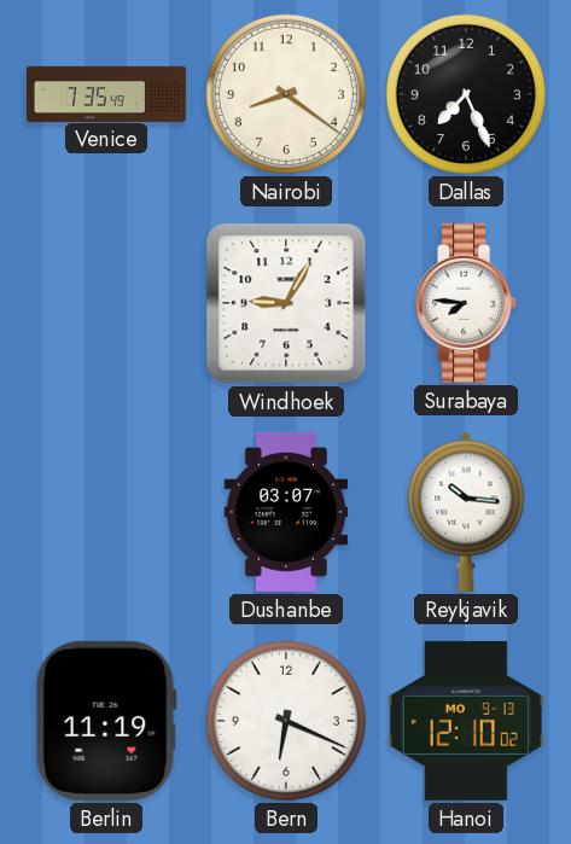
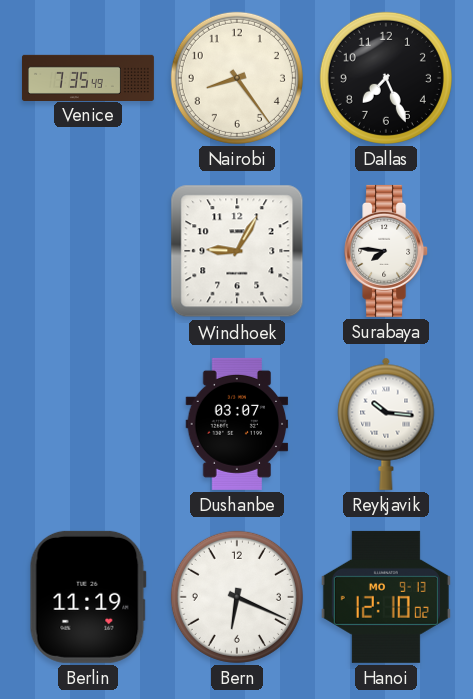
Nairobi: 8:21 -> 8:24 (237, 78)
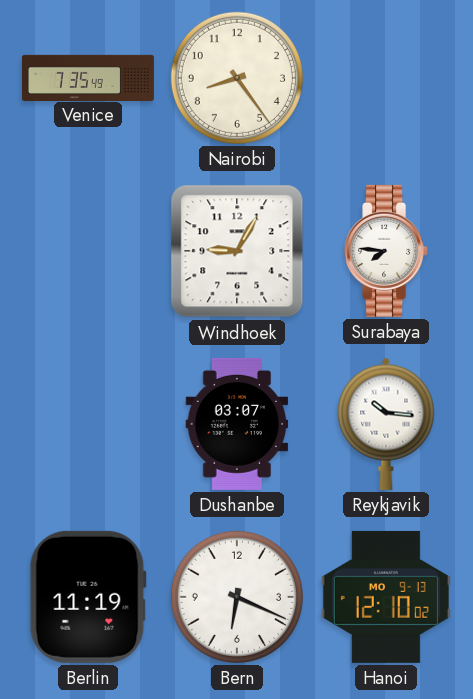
Dallas: 7:26 -> none (386, 78)
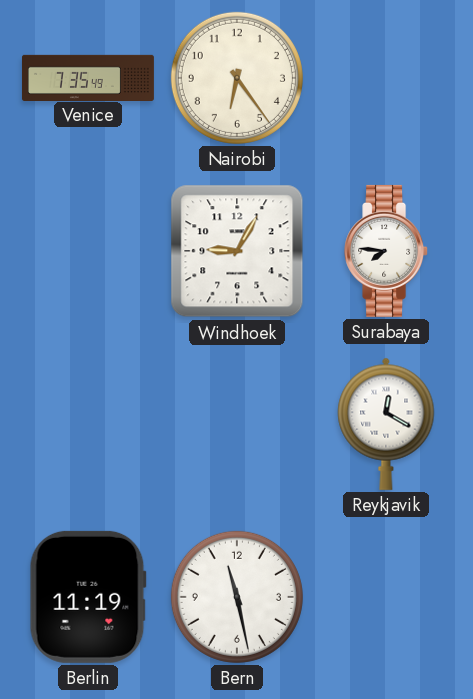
Nairobi: 8:24 -> 6:24 (237, 78)
Dushanbe: 03:07 -> none (237, 424)
Reykjavik: 10:16 -> 12:20 (386, 424)
Bern: 6:19 -> 11:28 (237, 597)
Hanoi: 12:10 -> none (386, 597)
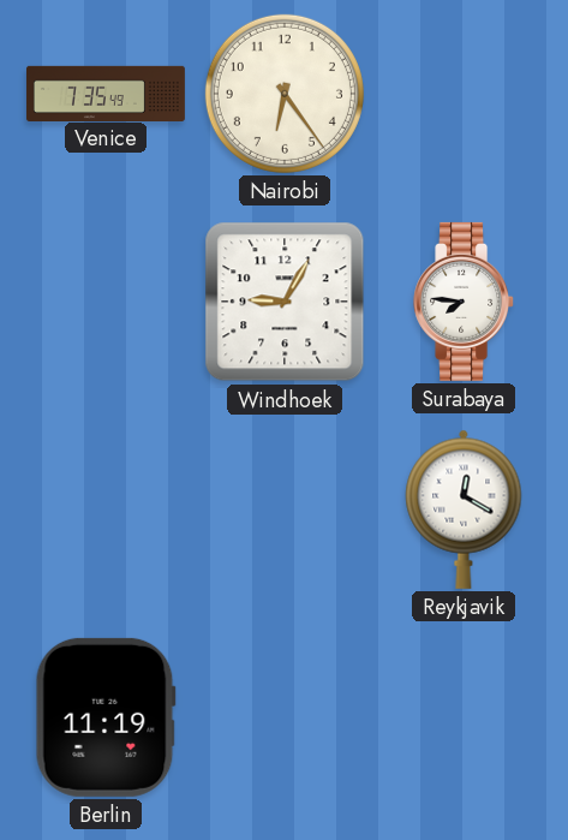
Bern: 11:28 -> none (237, 597)
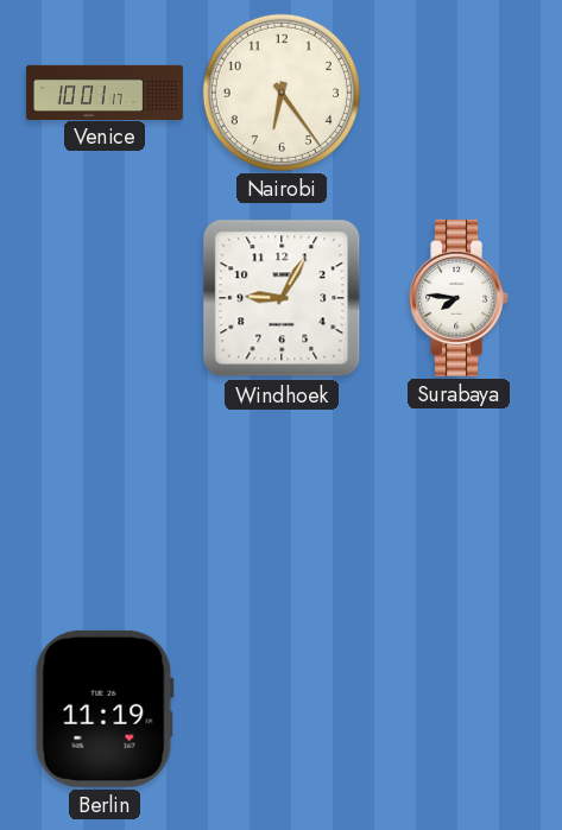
Venice: 7:35 -> 10:01 (105, 91)
Reykjavik: 12:20 -> none (464, 510)
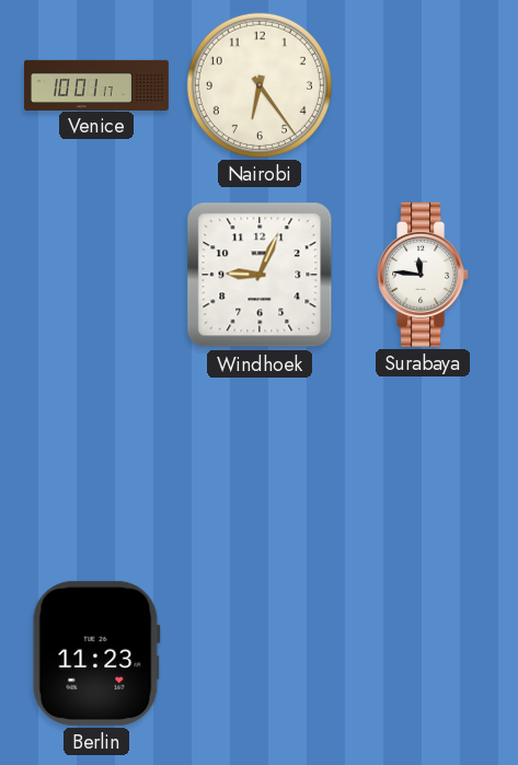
Windhoek: 9:05 -> 9:04 (260, 275)
Surabaya: 7:46 -> 11:46 (424, 275)
Berlin: 11:19 -> 11:23 (96, 653)
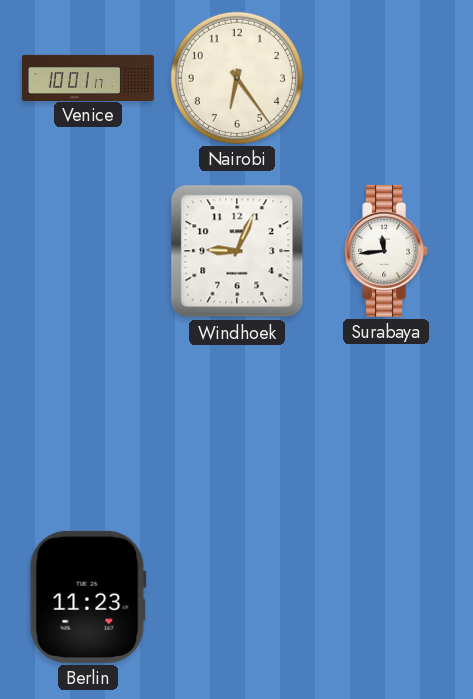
Surabaya: 11:46 -> 11:44 (387, 251)
